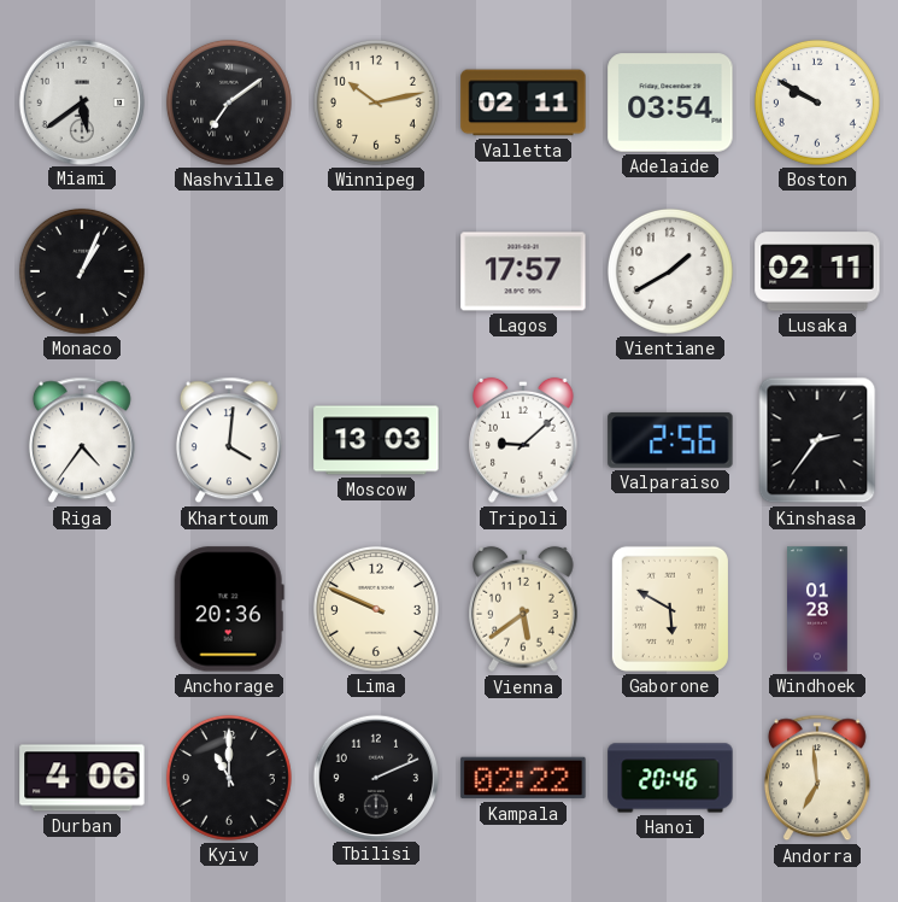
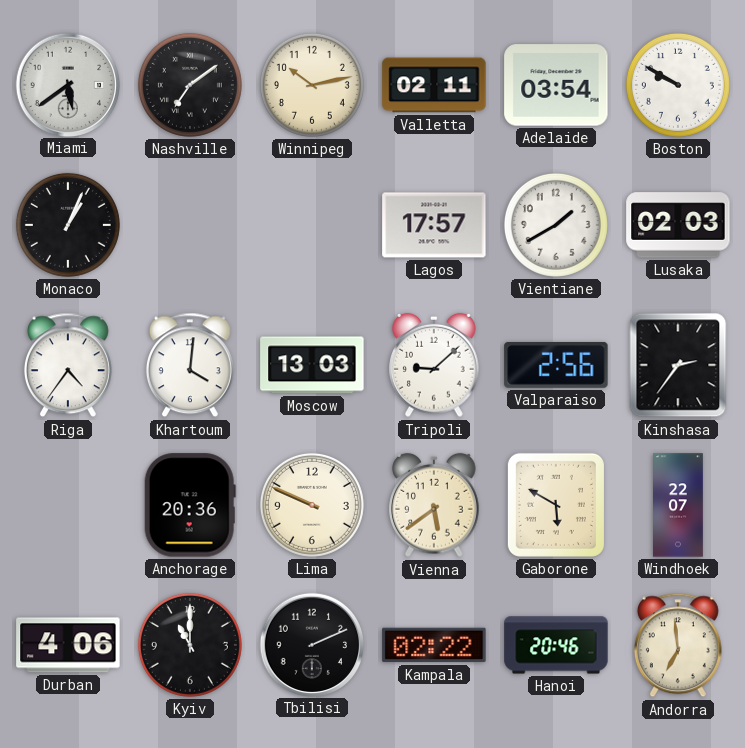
Lusaka: 02:11 -> 02:03 (678, 225)
Windhoek: 01:28 -> 22:07 (679, 505)
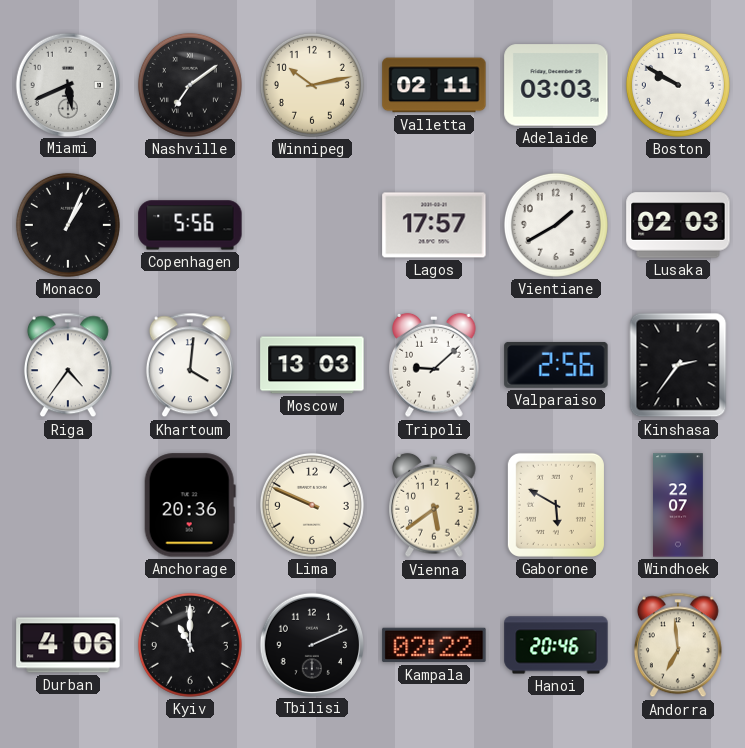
Miami: 5:39 -> 5:41 (67, 84)
Adelaide: 03:54 -> 03:03 (556, 85)
Copenhagen: none -> 5:56 (190, 225)
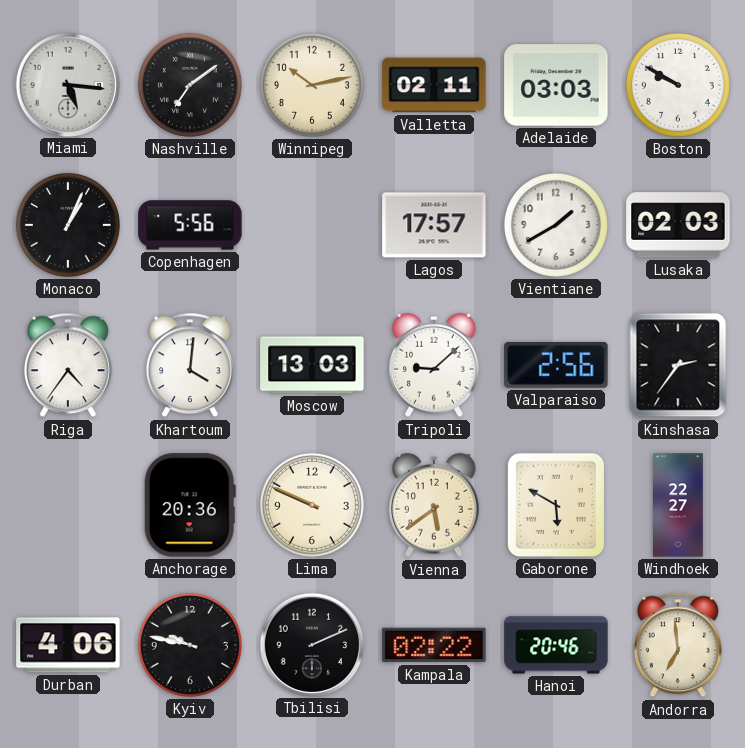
Miami: 5:41 -> 5:16 (67, 84)
Windhoek: 22:07 -> 22:27 (679, 505)
Kyiv: 11:00 -> 9:47 (190, 645)
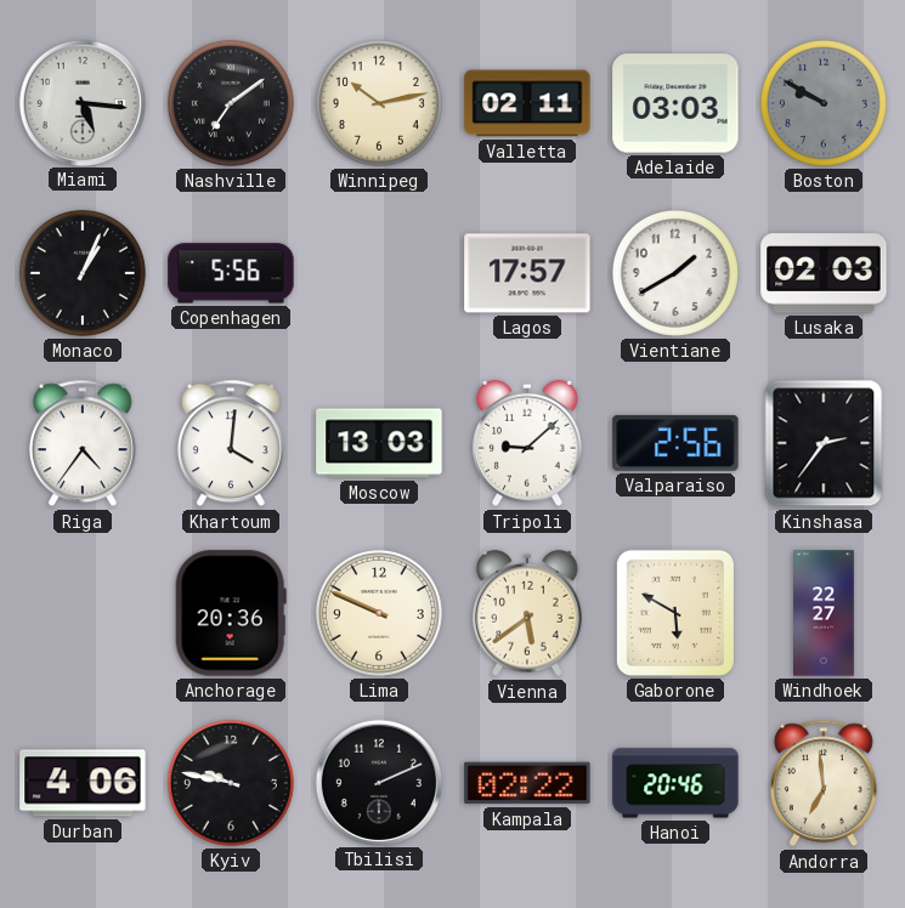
Boston dial: white -> grey (824, 103)
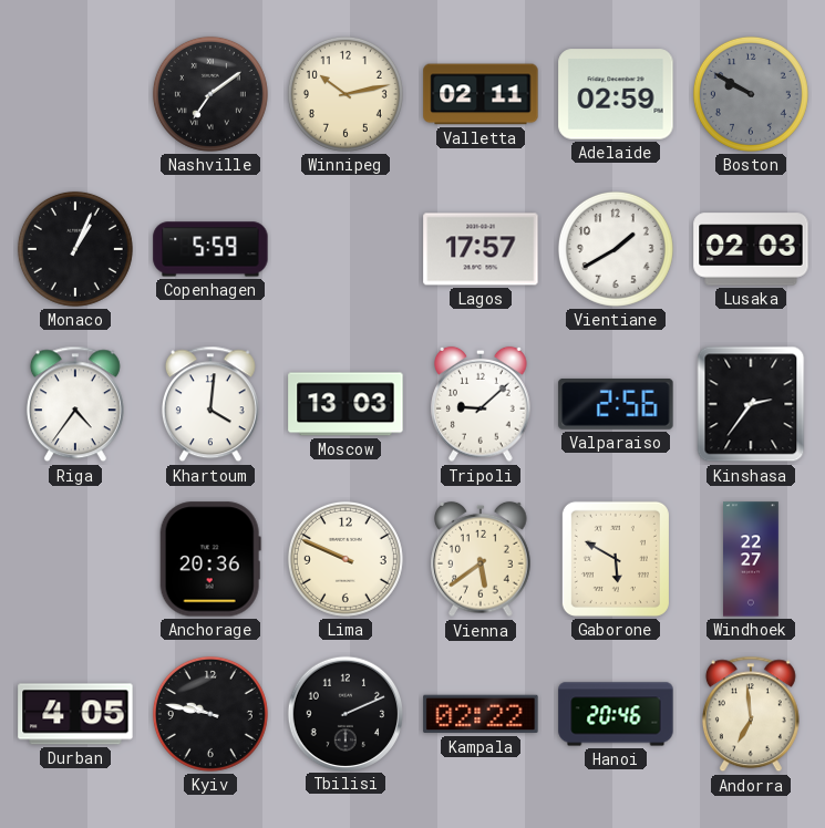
Miami: 5:16 -> none (81, 102)
Adelaide: 03:03 -> 02:59 (616, 94)
Copenhagen: 5:56 -> 5:59 (210, 249)
Durban: 4:06 -> 4:05 (75, 714)
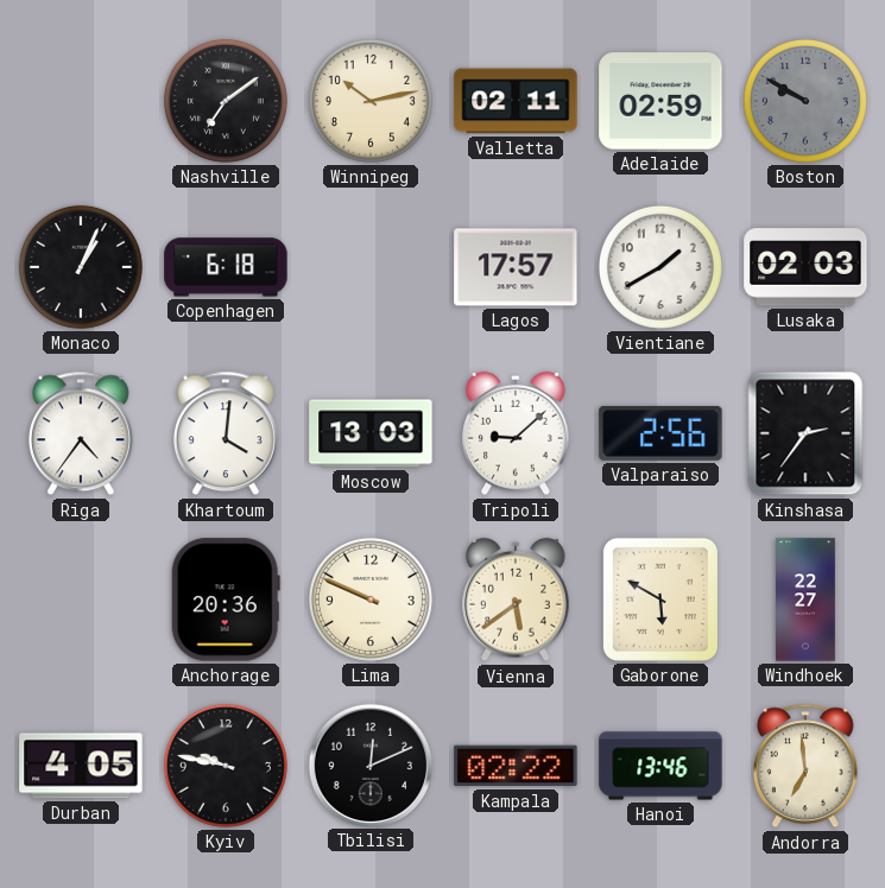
Copenhagen: 5:59 -> 6:18 (226, 267)
Tbilisi: 2:11 -> 12:11 (369, 765)
Hanoi: 20:46 -> 13:46 (660, 766)
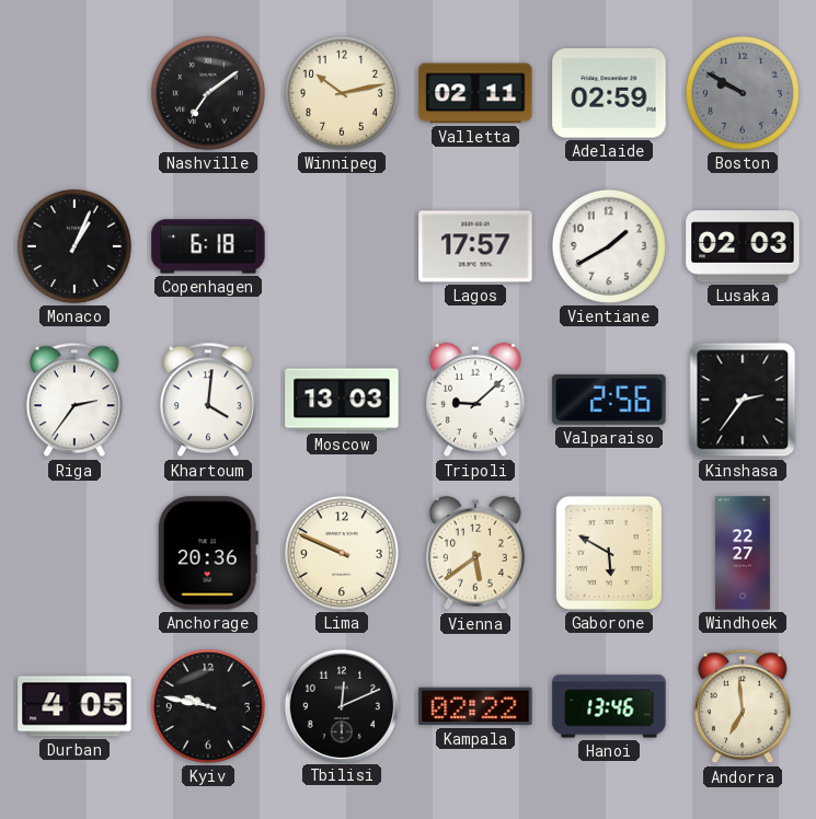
Riga: 4:36 -> 2:36 (74, 400)
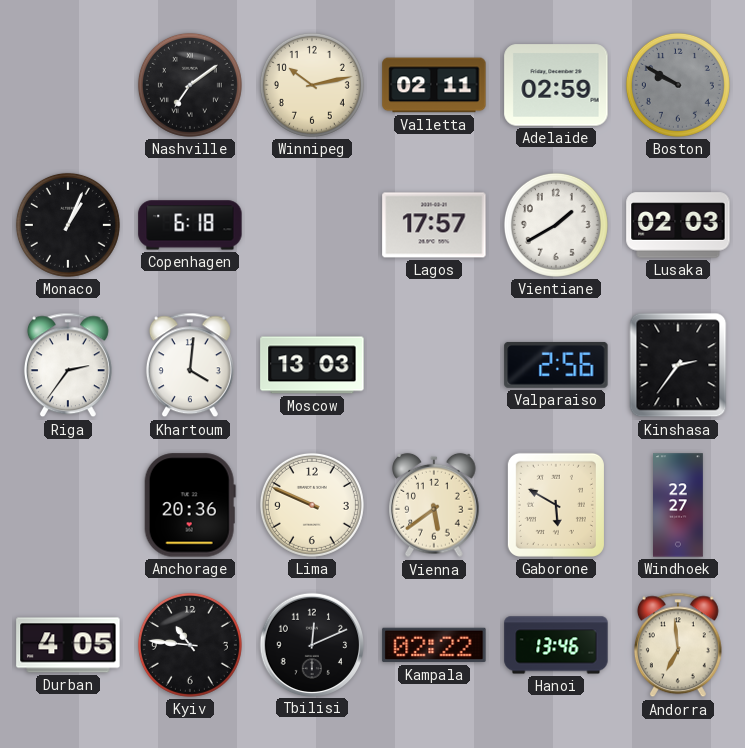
Tripoli: 9:08 -> none (475, 400)
Kyiv: 9:47 -> 10:46 (190, 645)
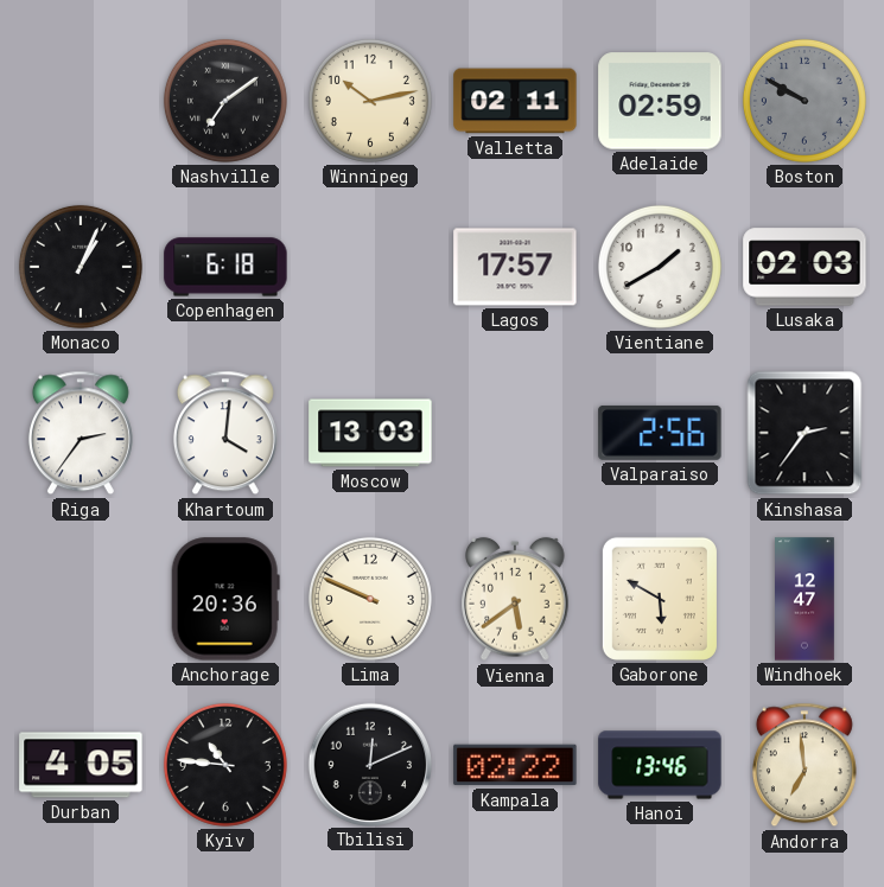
Windhoek: 22:27 -> 12:47 (806, 599)
